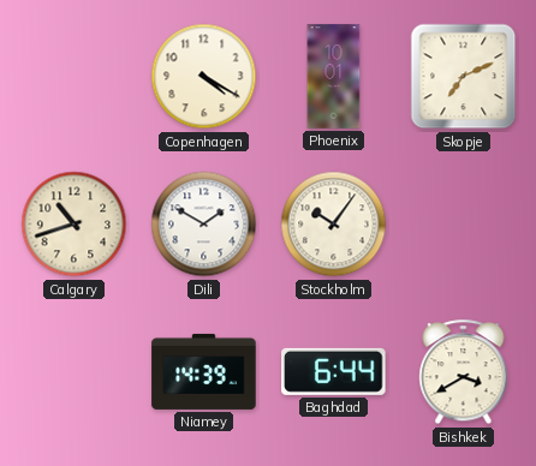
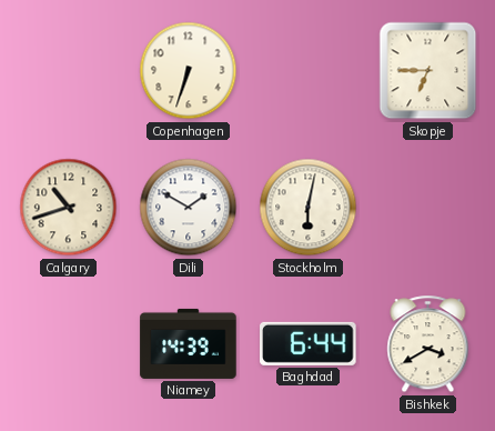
Copenhagen: 4:20 -> 6:33 (189, 71)
Phoenix: 10:01 -> none (334, 77)
Skopje: 7:11 -> 6:45 (428, 71)
Stockholm: 10:06 -> 6:02 (309, 208)
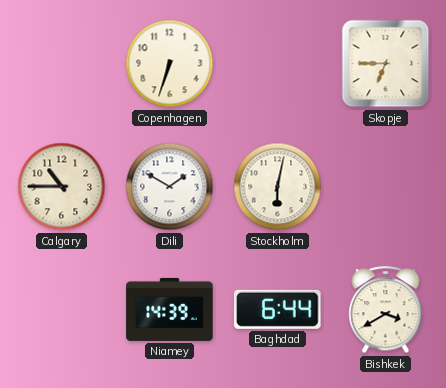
Calgary: 10:42 -> 10:45 (62, 187)
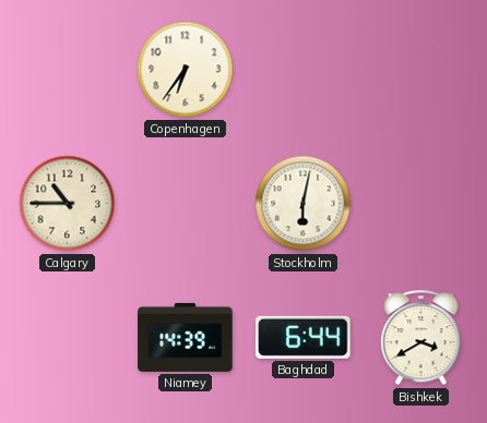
Copenhagen: 6:33 -> 6:36 (186, 70)
Skopje: 6:45 -> none (386, 64)
Dili: 1:50 -> none (170, 187)
